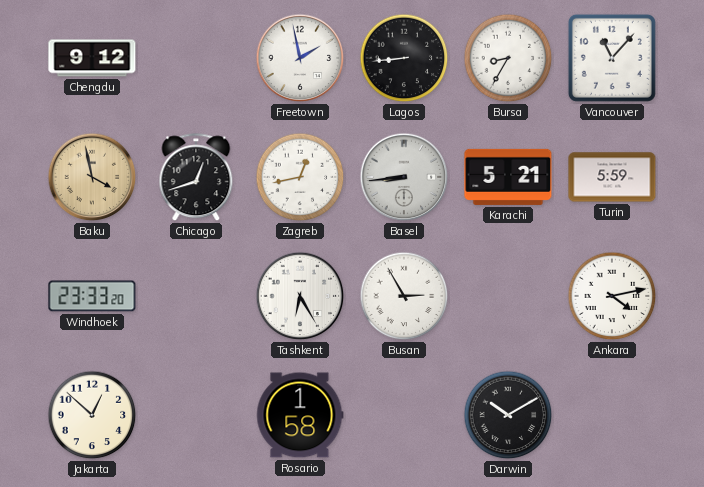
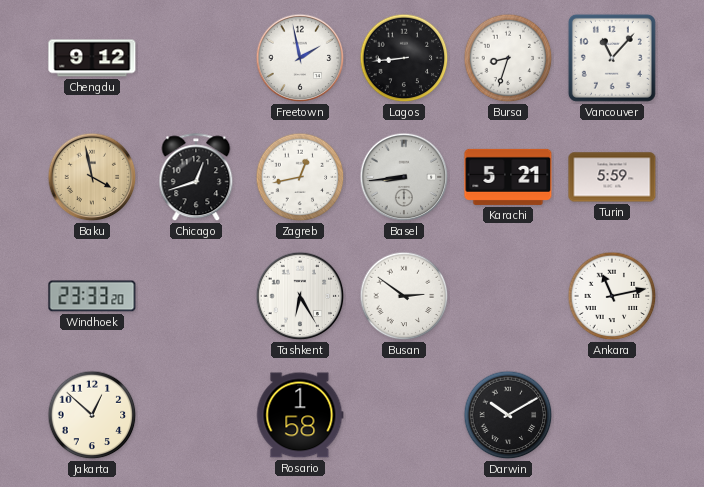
Bursa: 8:35 -> 8:33 (508, 58)
Busan: 2:55 -> 2:51 (404, 296)
Ankara: 4:13 -> 11:13 (612, 296)
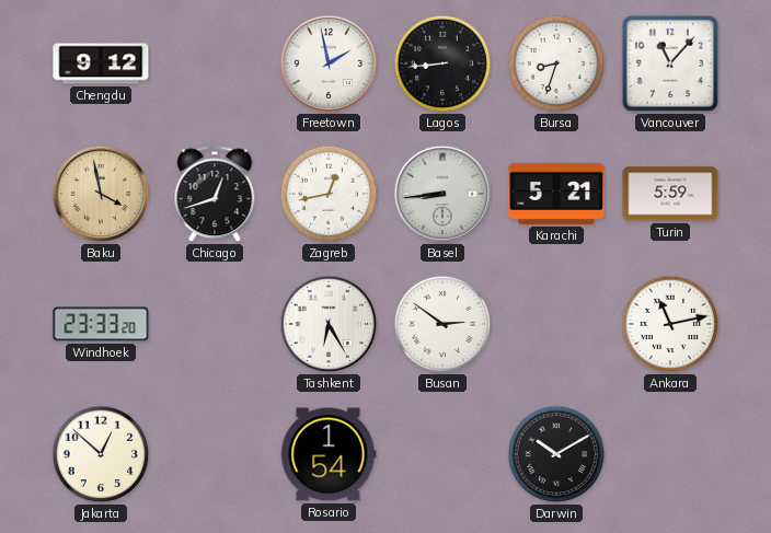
Rosario: 1:58 -> 1:54 (329, 454)
